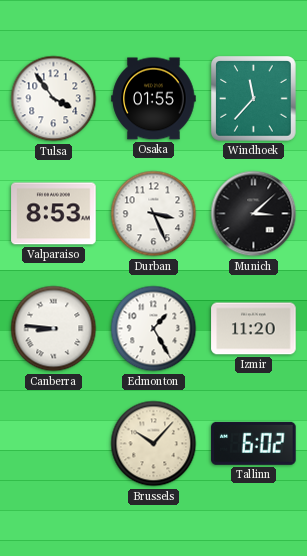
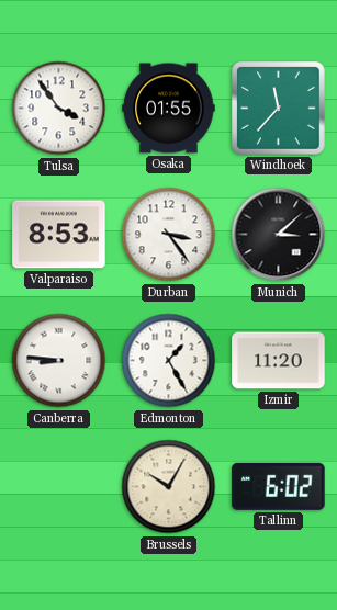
Durban: 3:26 -> 3:24 (169, 235)
Brussels: 10:07 -> 10:05 (169, 487)
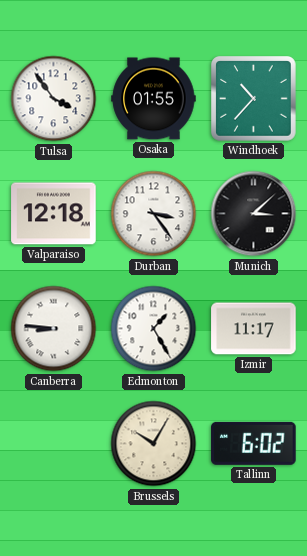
Windhoek: 11:37 -> 10:37 (254, 99)
Valparaiso: 8:53 -> 12:18 (54, 214)
Izmir: 11:20 -> 11:17 (254, 329)
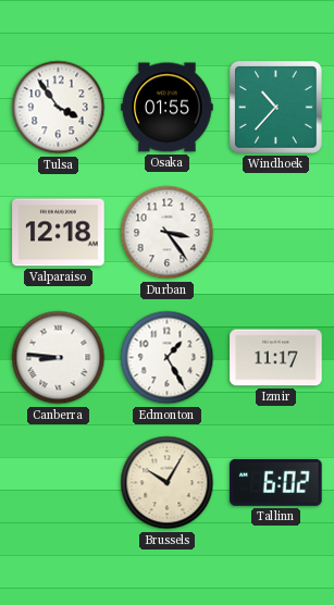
Munich: 3:08 -> none (254, 214)
